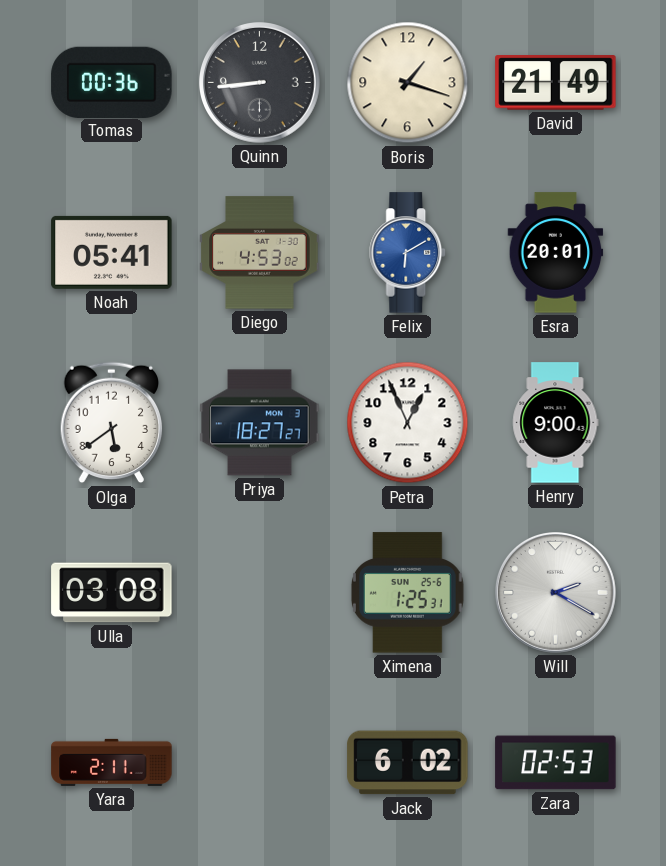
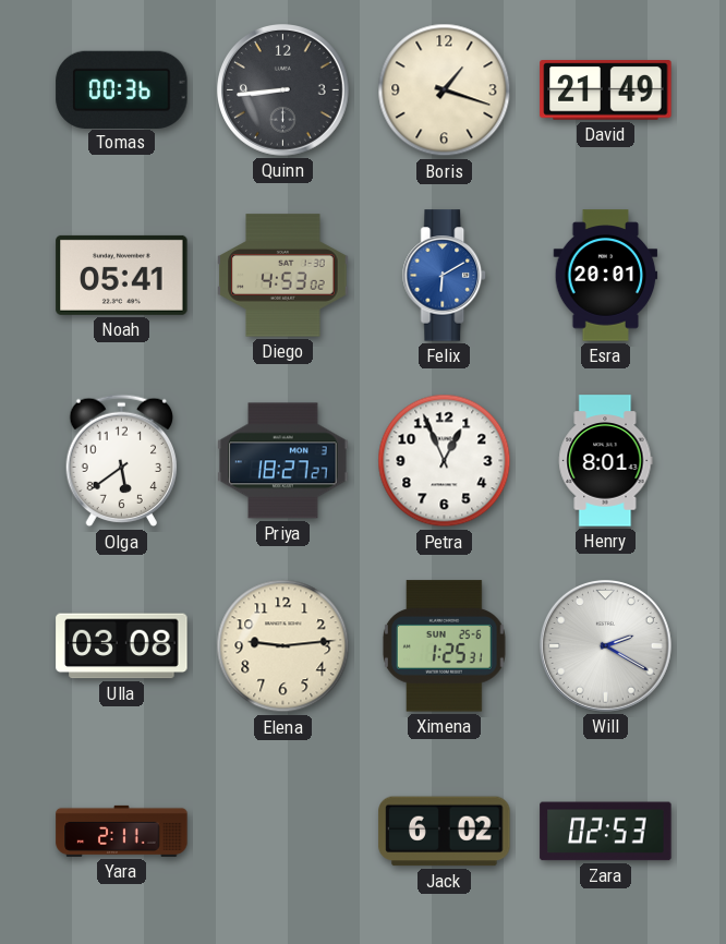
Henry: 9:00 -> 8:01 (606, 461)
Elena: none -> 9:14 (283, 646)
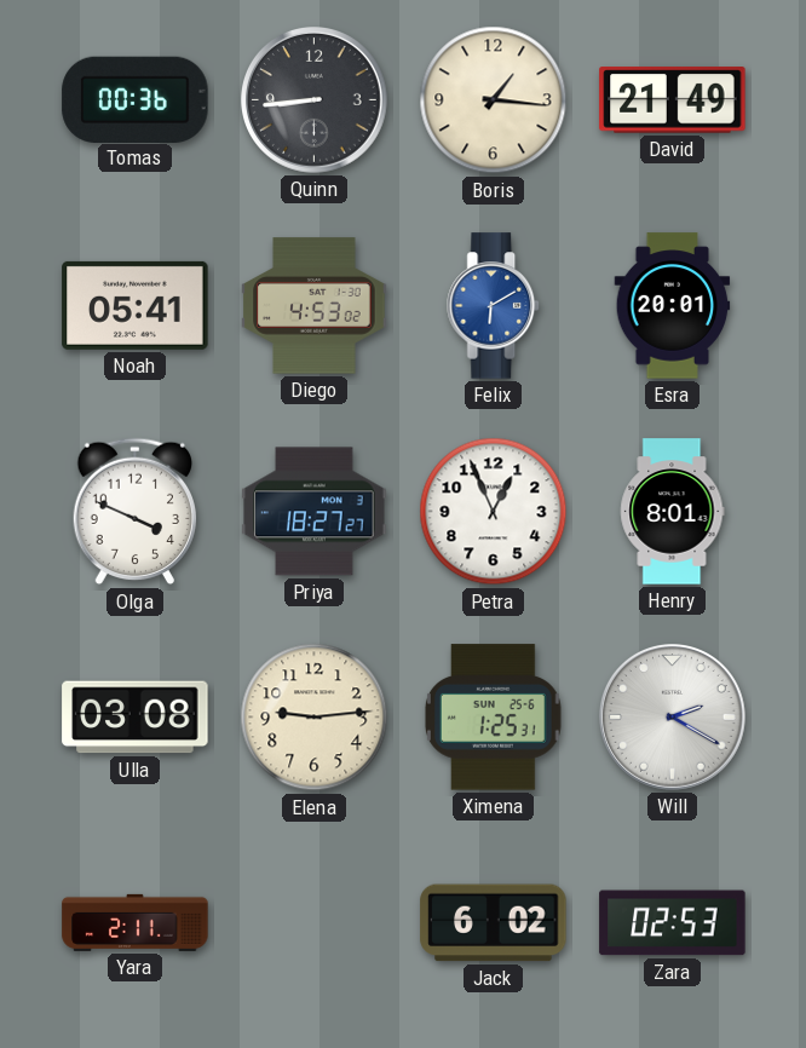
Boris: 1:18 -> 1:16 (494, 100)
Olga: 5:39 -> 3:49 (136, 512)
